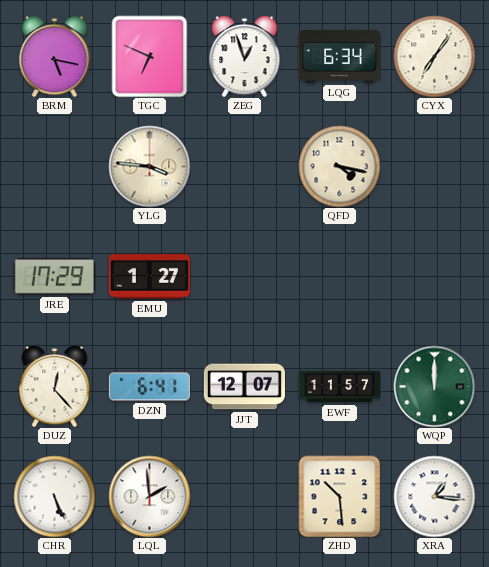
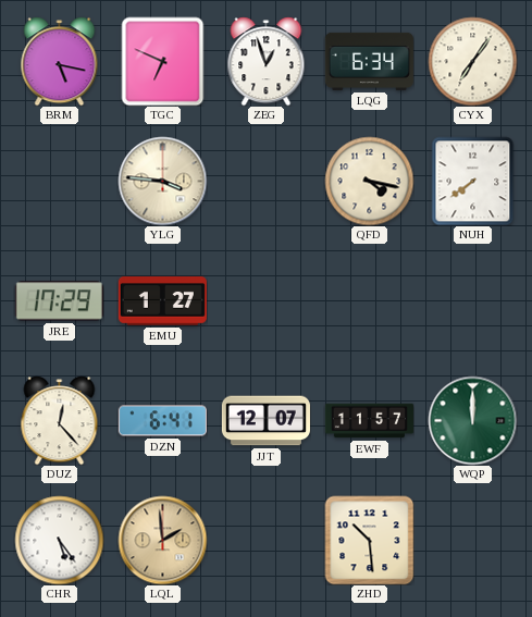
NUH: none -> 7:39 (473, 181)
CHR: 5:26 -> 5:24 (59, 540)
LQL dial: white -> champagne (162, 540)
XRA: 1:16 -> none (434, 496)
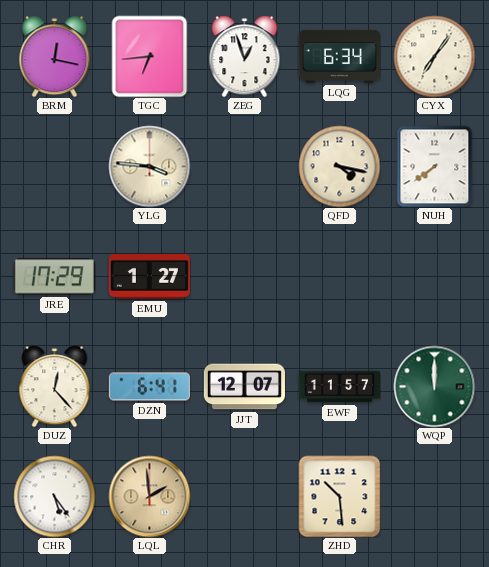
BRM: 5:17 -> 12:17 (55, 56)
TGC: 6:49 -> 6:44 (150, 56)
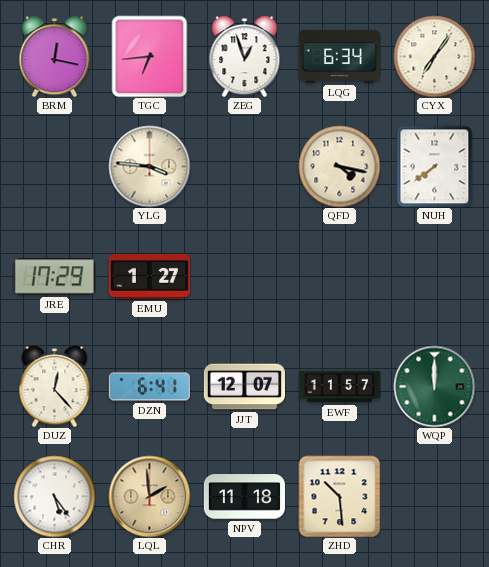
NPV: none -> 11:18 (244, 497)
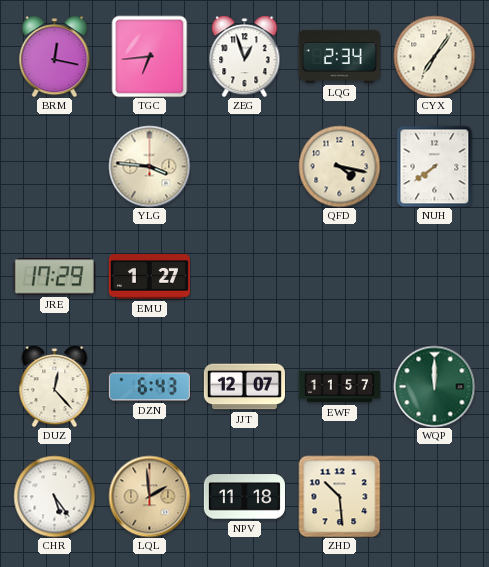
LQG: 6:34 -> 2:34 (339, 56)
DZN: 6:41 -> 6:43 (149, 387)
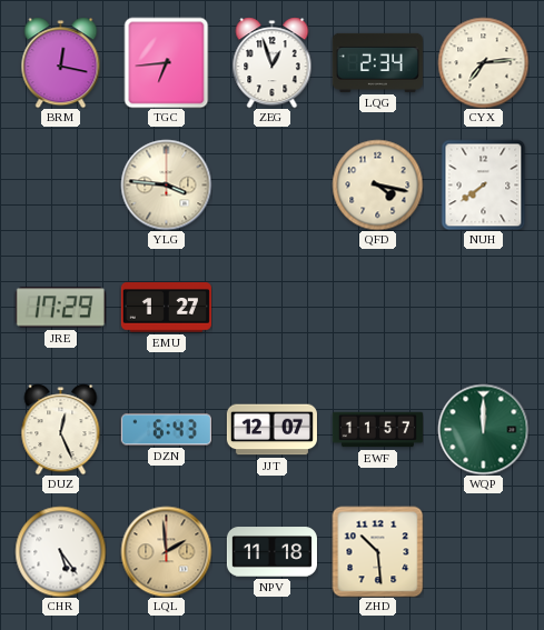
CYX: 7:06 -> 7:14 (483, 62)
DUZ: 12:23 -> 12:26 (61, 429)
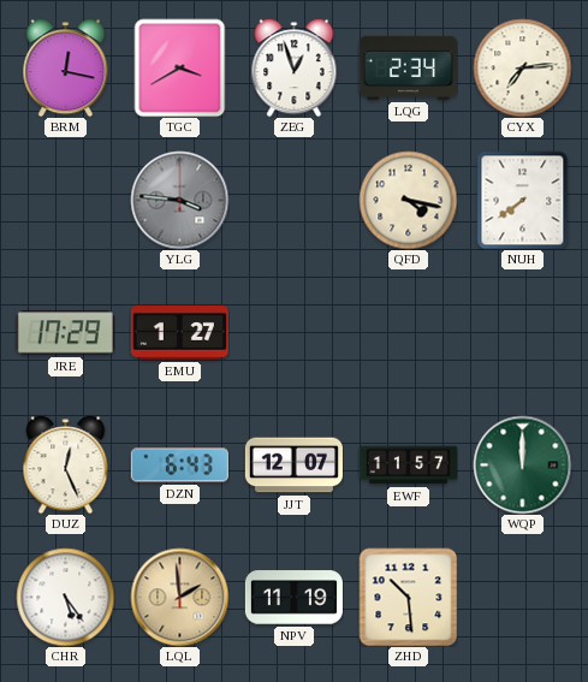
TGC: 6:44 -> 3:40 (180, 67)
YLG dial: cream -> grey (179, 200)
NPV: 11:18 -> 11:19 (293, 598)
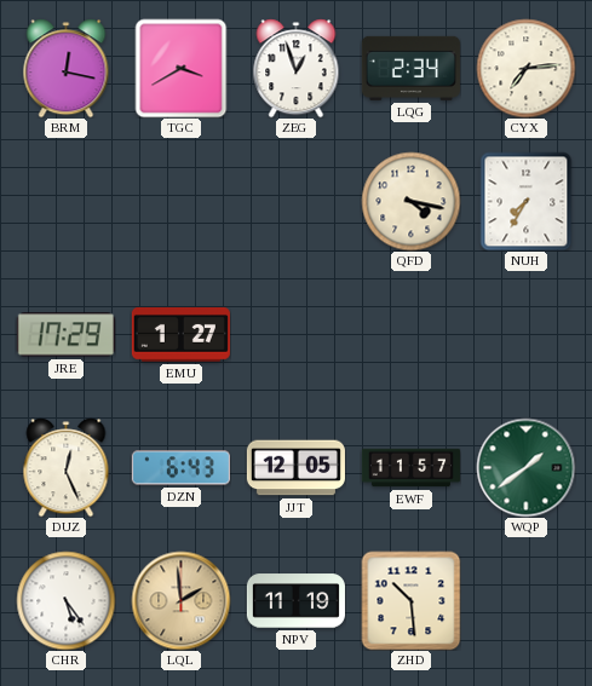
YLG: 3:46 -> none (179, 200)
NUH: 7:39 -> 7:35 (527, 201)
JJT: 12:07 -> 12:05 (295, 468)
WQP: 12:00 -> 1:39 (525, 467)
